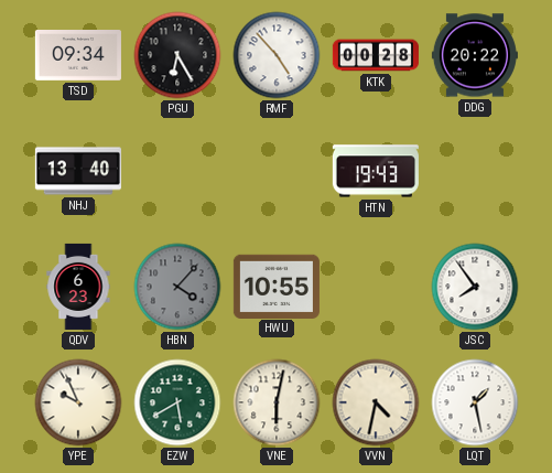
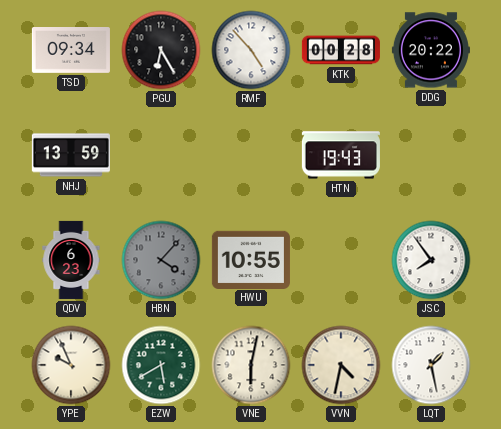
NHJ: 13:40 -> 13:59 (71, 155)
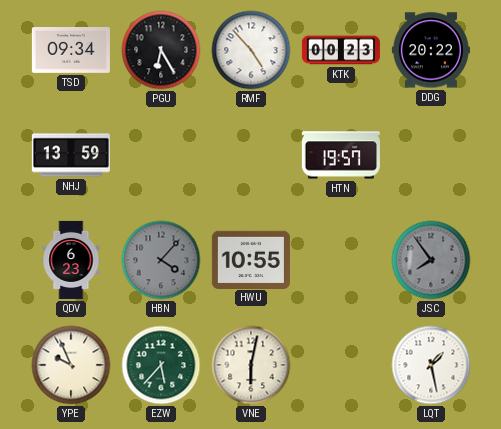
KTK: 00:28 -> 00:23 (341, 50)
HTN: 19:43 -> 19:57 (341, 155)
JSC dial: white -> grey (431, 260)
EZW: 5:40 -> 5:37 (161, 365)
VVN: 4:32 -> none (341, 365)
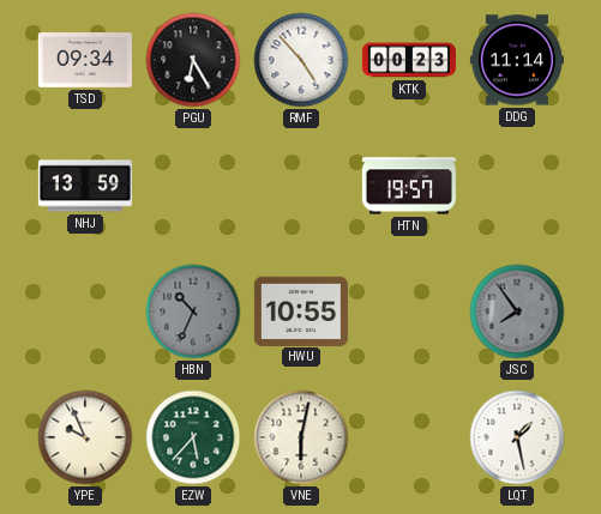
DDG: 20:22 -> 11:14 (517, 60)
QDV: 6:23 -> none (71, 260)
HBN: 4:07 -> 10:34 (193, 312)
